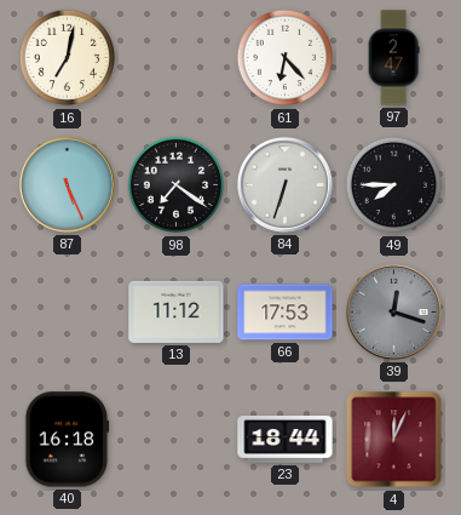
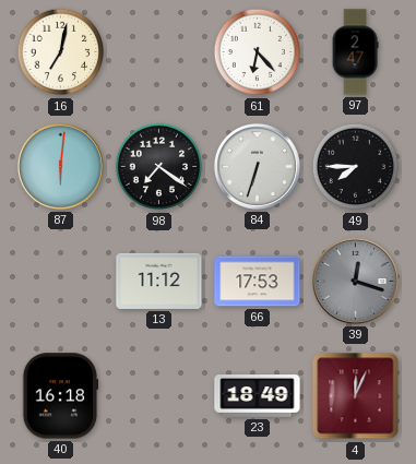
87: 5:26 -> 6:01 (60, 166)
23: 18:44 -> 18:49 (258, 396)
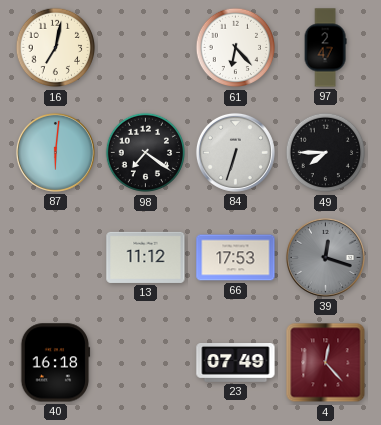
23: 18:49 -> 07:49 (236, 363)
4: 12:04 -> 12:23 (326, 363)
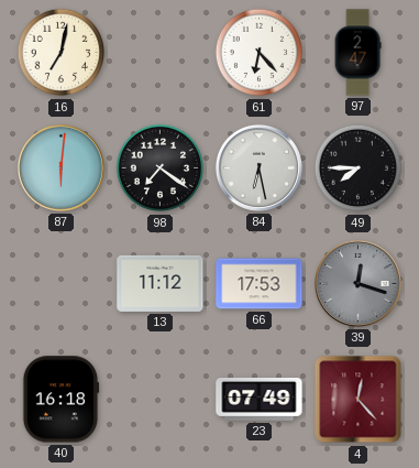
84: 6:33 -> 6:28 (258, 167)
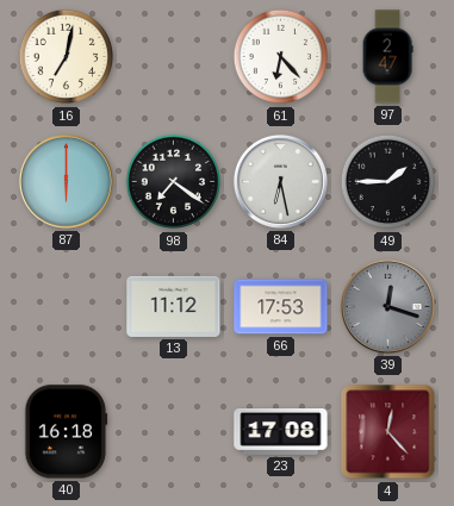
87: 6:01 -> 6:00 (66, 181)
49: 7:45 -> 1:45 (388, 182)
23: 07:49 -> 17:08 (281, 432)
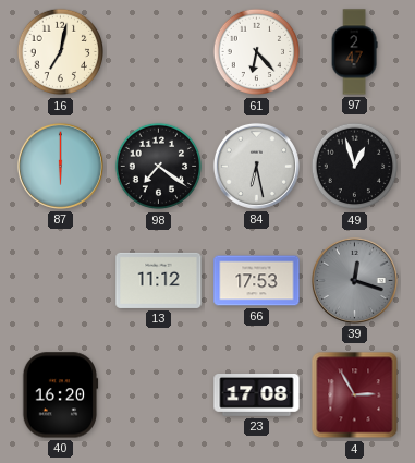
49: 1:45 -> 12:57 (355, 167)
40: 16:18 -> 16:20 (60, 395)
4: 12:23 -> 2:55 (355, 395)
